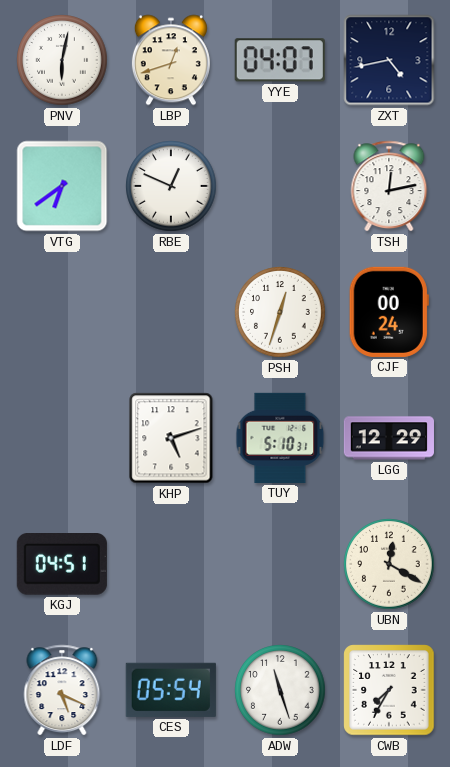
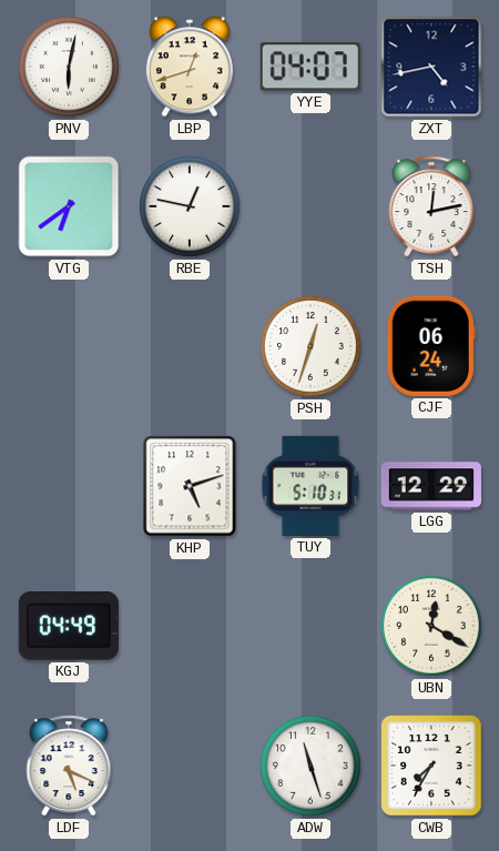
RBE: 12:49 -> 12:47 (190, 206)
CJF: 00:24 -> 06:24 (431, 346)
KGJ: 04:51 -> 04:49 (69, 627)
CES: 05:54 -> none (171, 690)
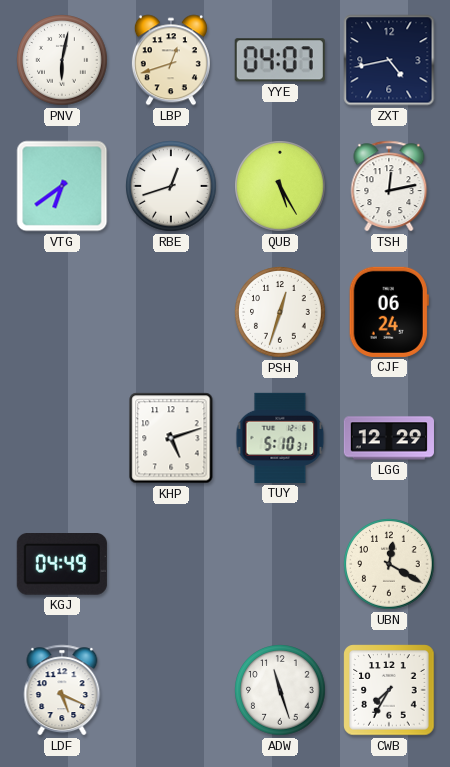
RBE: 12:47 -> 12:42 (171, 186)
QUB: none -> 5:25 (280, 186)
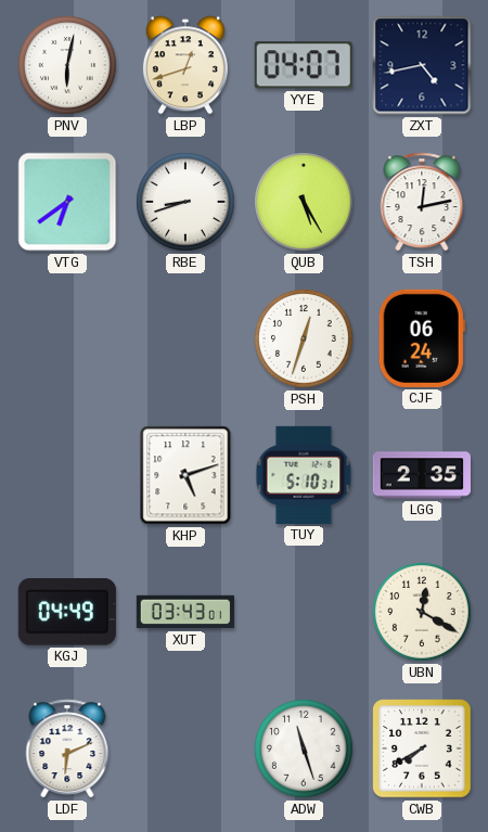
RBE: 12:42 -> 8:42 (185, 202)
LGG: 12:29 -> 2:35 (422, 475)
XUT: none -> 03:43 (185, 612)
LDF: 5:19 -> 6:11 (67, 748)
CWB: 7:35 -> 7:40 (422, 748)
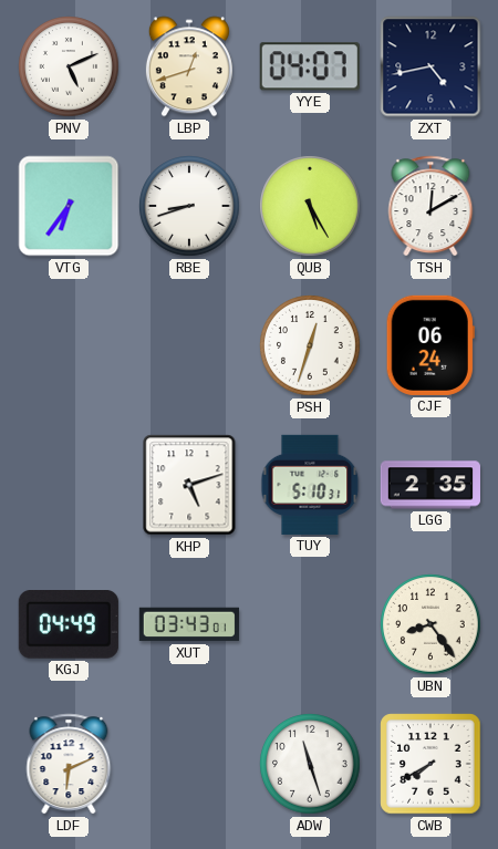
PNV: 6:02 -> 5:11 (69, 66)
VTG: 6:39 -> 6:36 (69, 206)
TSH: 12:13 -> 12:10 (430, 206)
UBN: 12:20 -> 8:24 (430, 624)
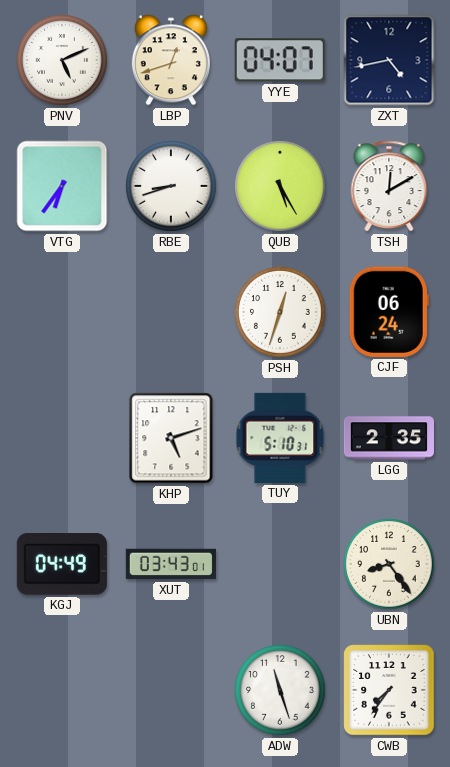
LDF: 6:11 -> none (69, 764)
CWB: 7:40 -> 7:36 (389, 690)
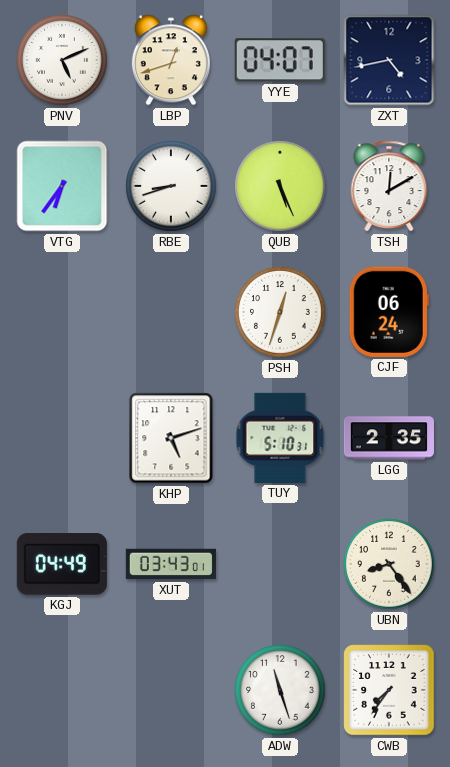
QUB: 5:25 -> 5:26 (280, 186)
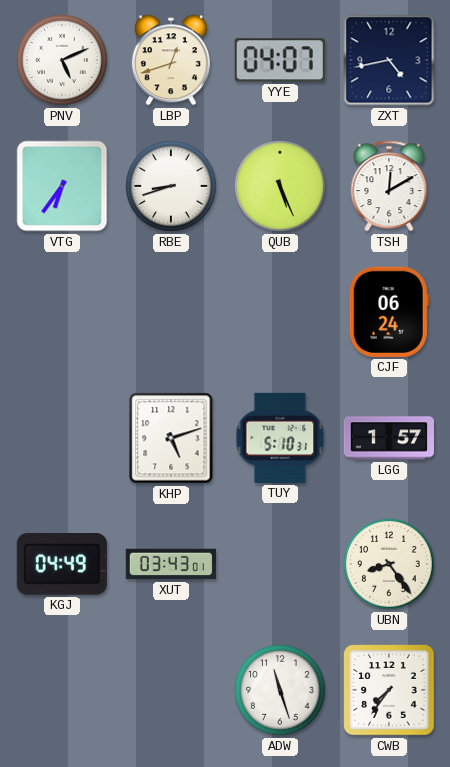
PSH: 12:33 -> none (280, 312)
LGG: 2:35 -> 1:57 (389, 438)
